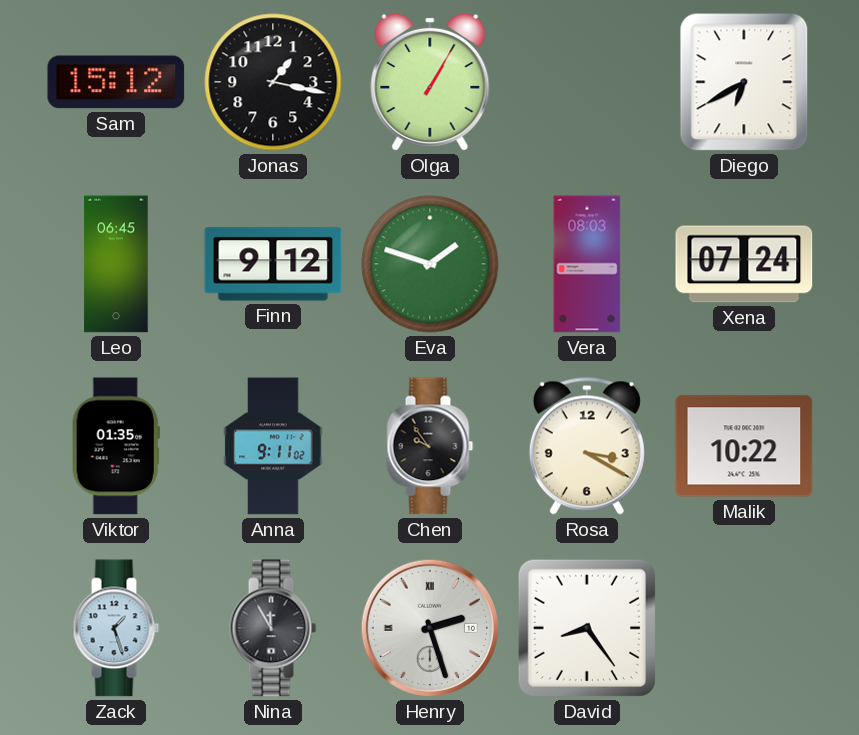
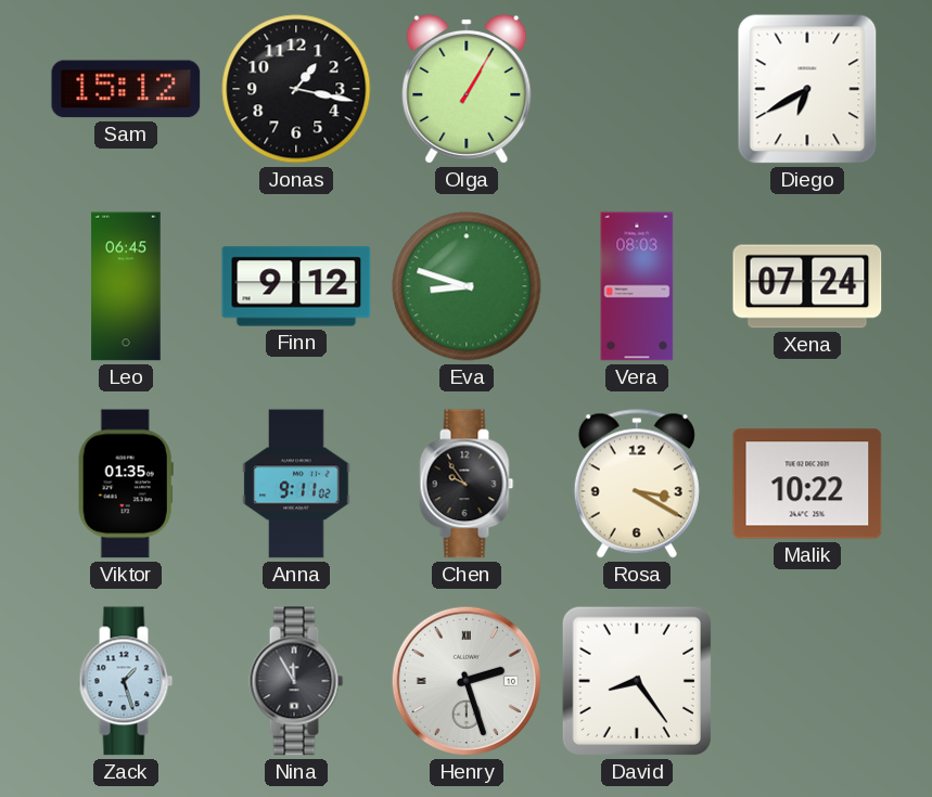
Eva: 1:48 -> 8:48 (467, 286)
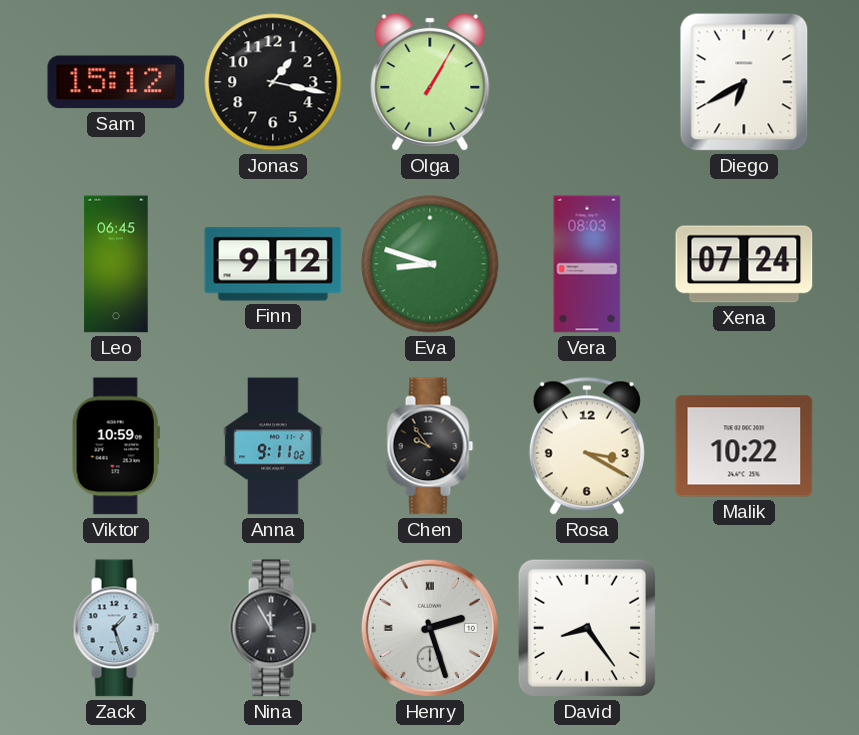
Viktor: 01:35 -> 10:59 (116, 446)
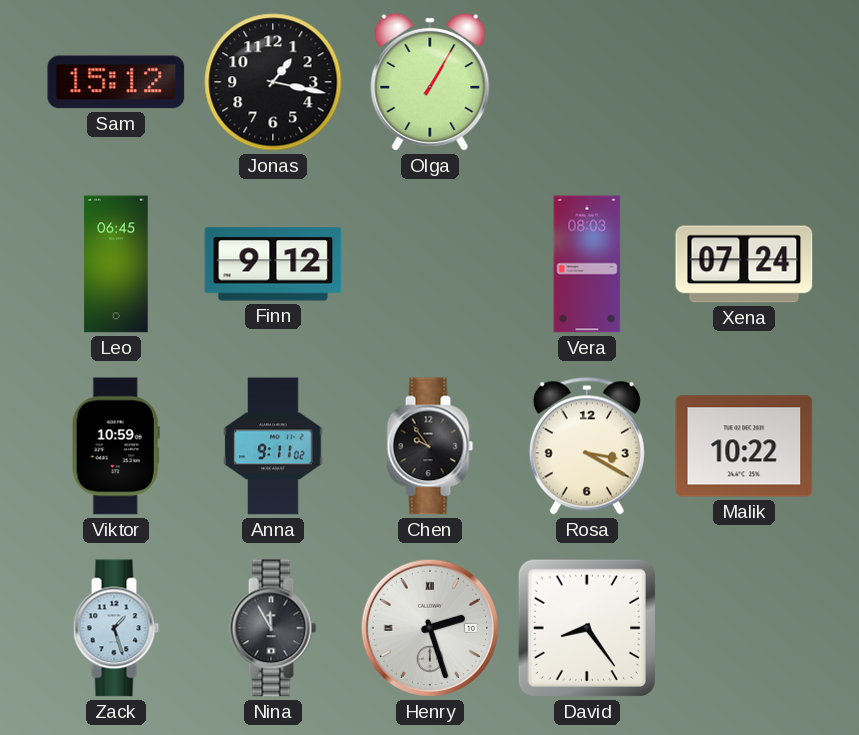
Diego: 6:40 -> none (744, 82)
Eva: 8:48 -> none (430, 264)
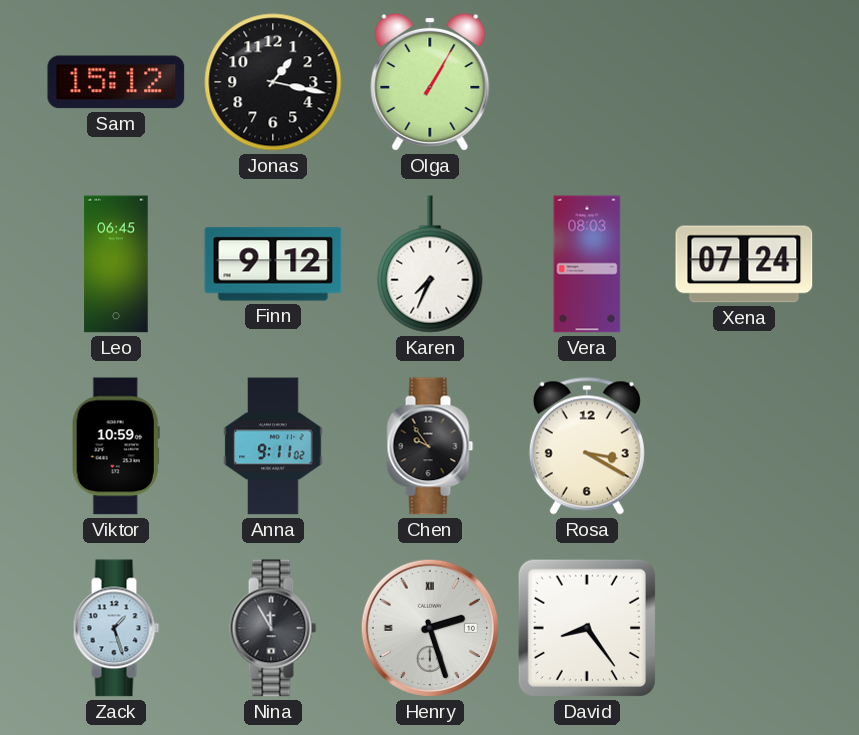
Karen: none -> 7:34 (430, 264)
Malik: 10:22 -> none (744, 446)
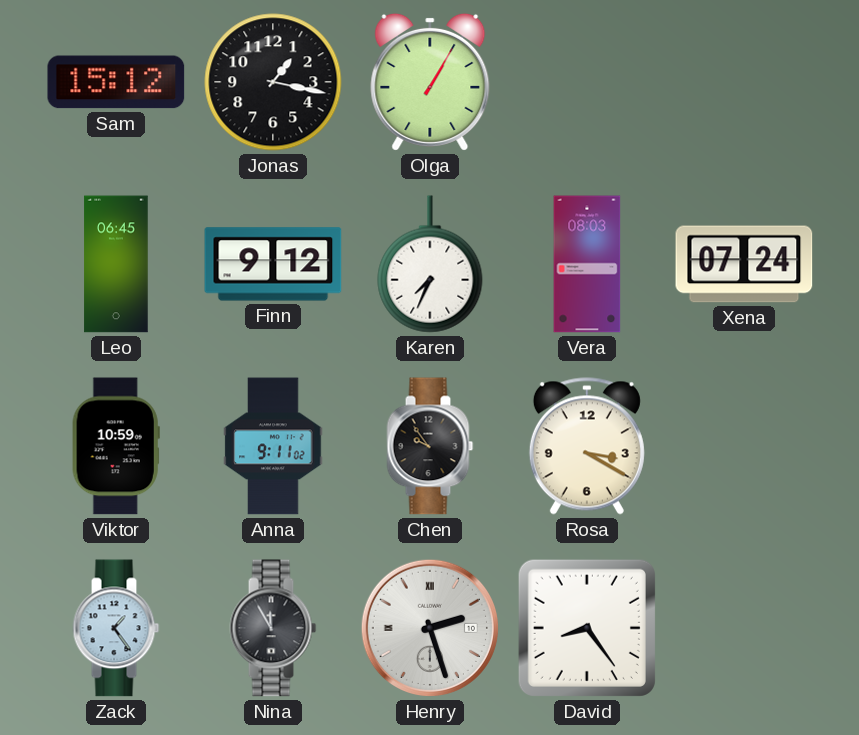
Zack: 1:27 -> 1:24 (116, 628)
